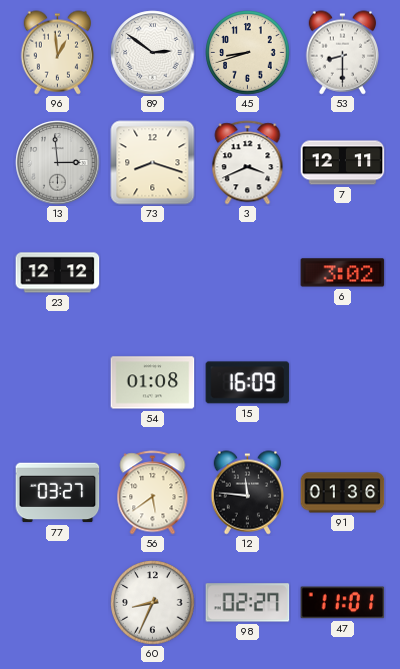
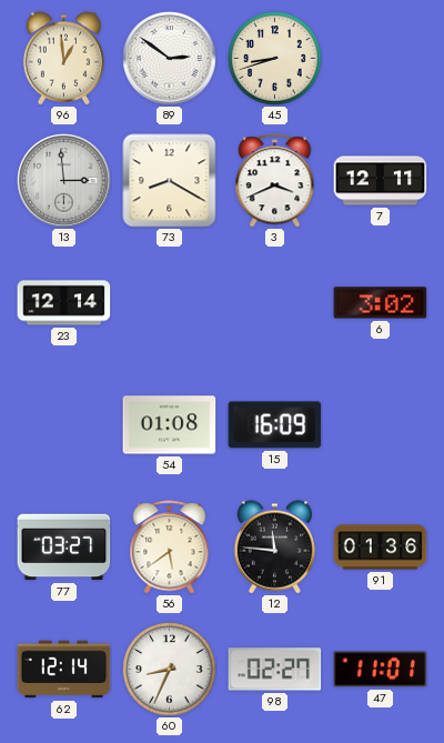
53: 8:30 -> none (342, 53)
73: 8:18 -> 8:20 (170, 181)
23: 12:12 -> 12:14 (64, 303)
62: none -> 12:14 (64, 670)
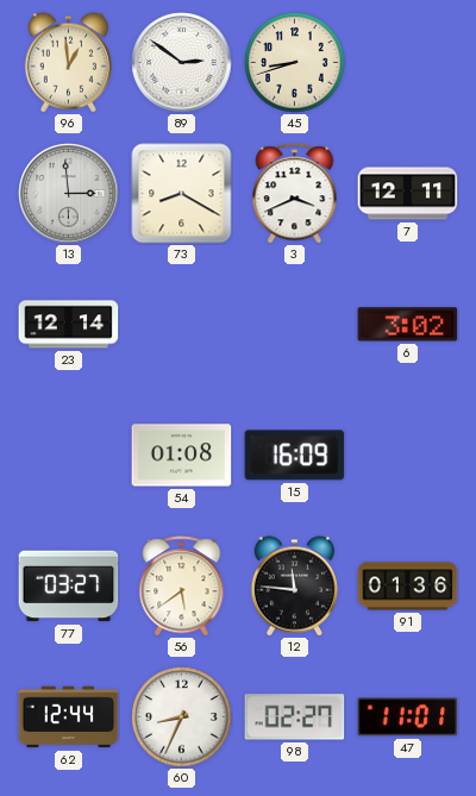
62: 12:14 -> 12:44 (69, 717)
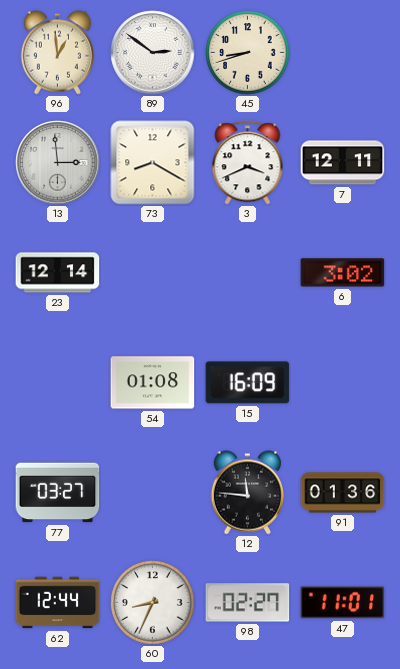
56: 5:39 -> none (182, 587)
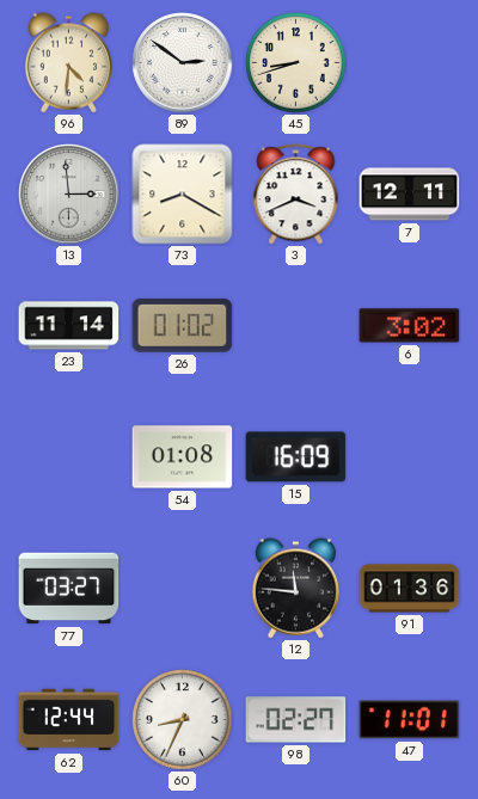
96: 12:59 -> 4:31 (68, 63)
23: 12:14 -> 11:14 (69, 326)
26: none -> 01:02 (183, 325)
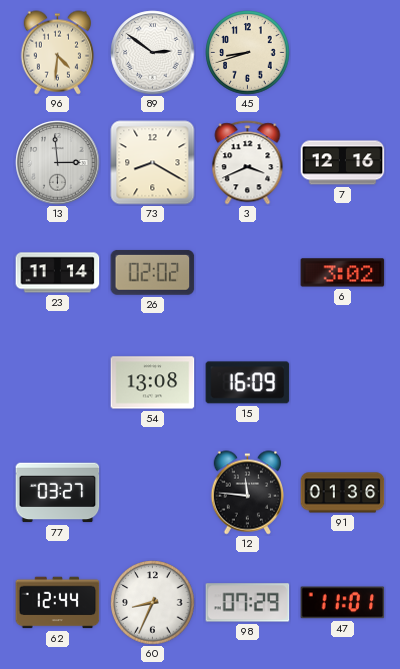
7: 12:11 -> 12:16 (343, 163)
26: 01:02 -> 02:02 (153, 272)
54: 01:08 -> 13:08 (153, 383)
98: 02:27 -> 07:29 (248, 603)
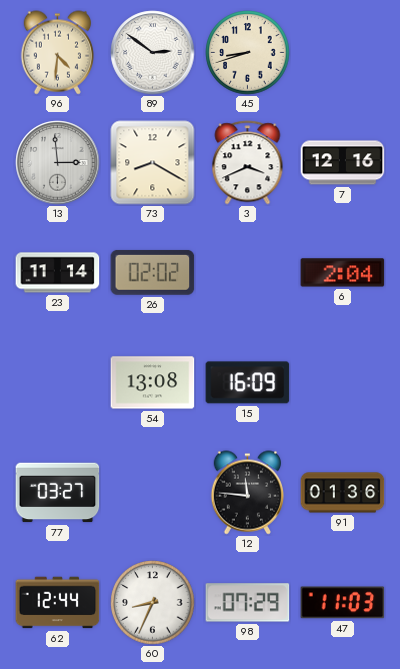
6: 3:02 -> 2:04 (343, 273)
47: 11:01 -> 11:03 (343, 603)
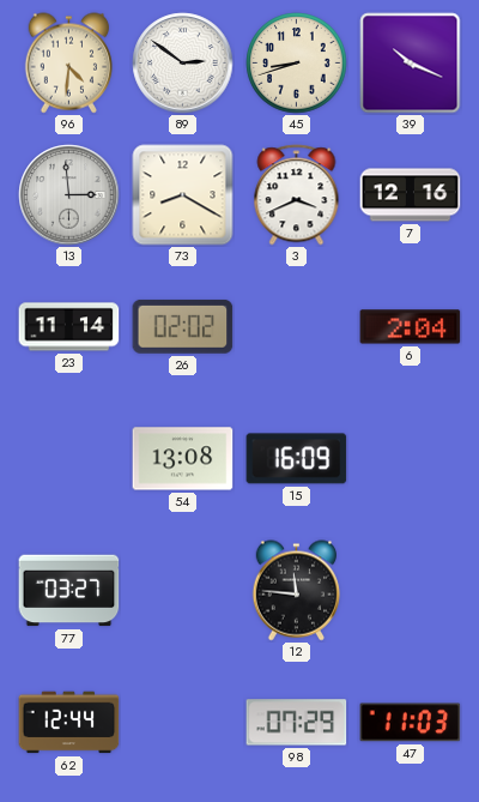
39: none -> 10:19 (411, 64)
91: 01:36 -> none (343, 493)
60: 8:34 -> none (153, 603)
